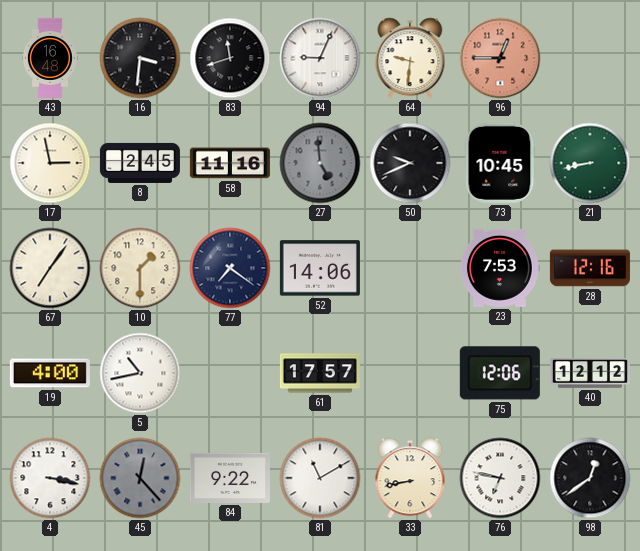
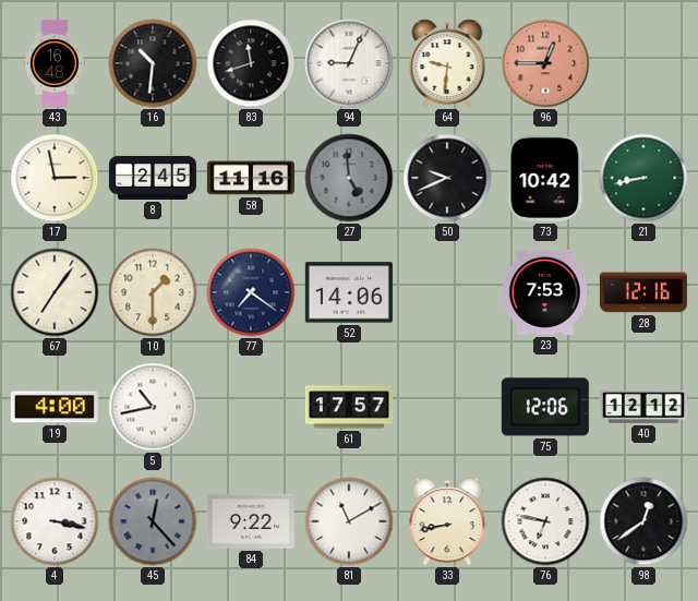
16: 3:31 -> 10:31 (153, 63)
73: 10:45 -> 10:42 (545, 178)
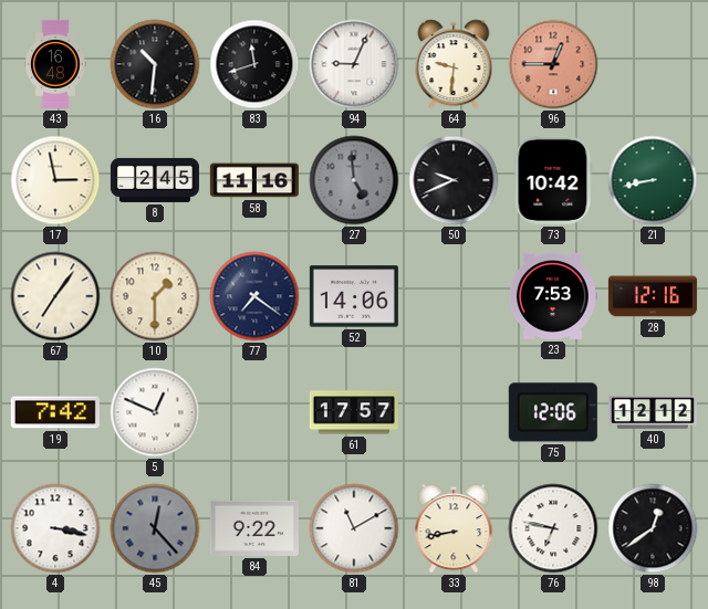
19: 4:00 -> 7:42 (55, 412)
5: 10:43 -> 12:49 (155, 412)
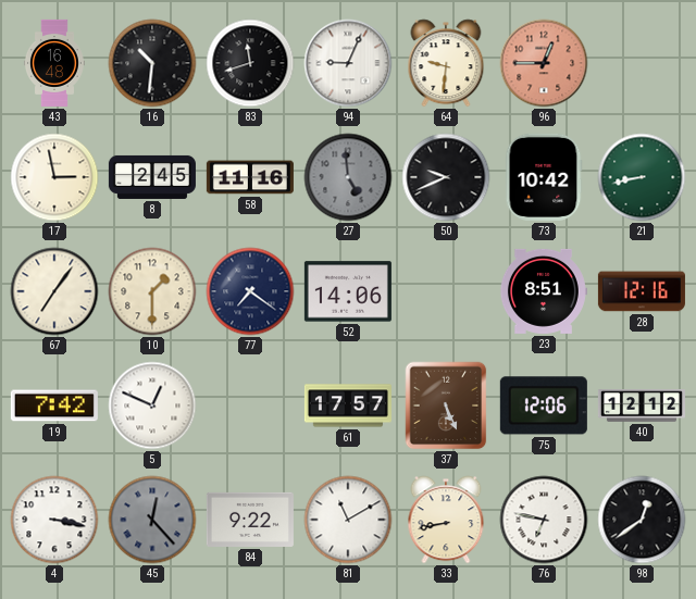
23: 7:53 -> 8:51 (543, 291)
37: none -> 5:26 (446, 405)
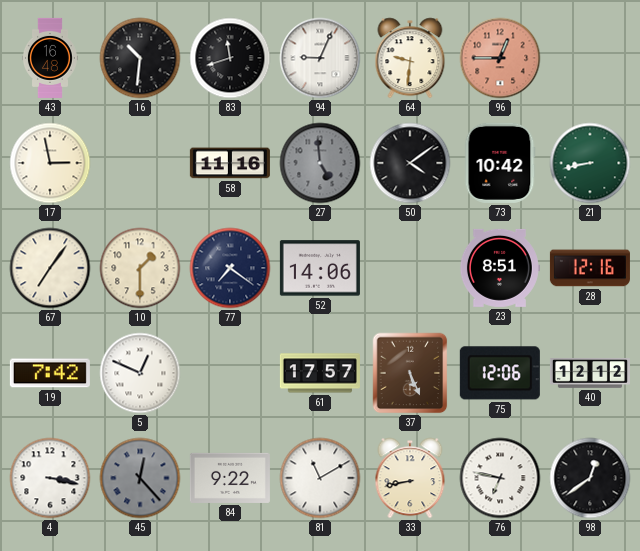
8: 2:45 -> none (152, 177)
50: 9:41 -> 4:09 (410, 163)
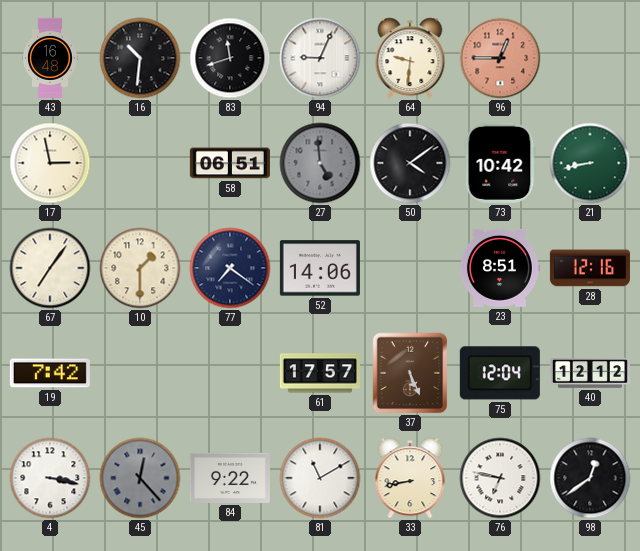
58: 11:16 -> 06:51 (230, 163)
5: 12:49 -> none (140, 373)
75: 12:06 -> 12:04 (500, 373)
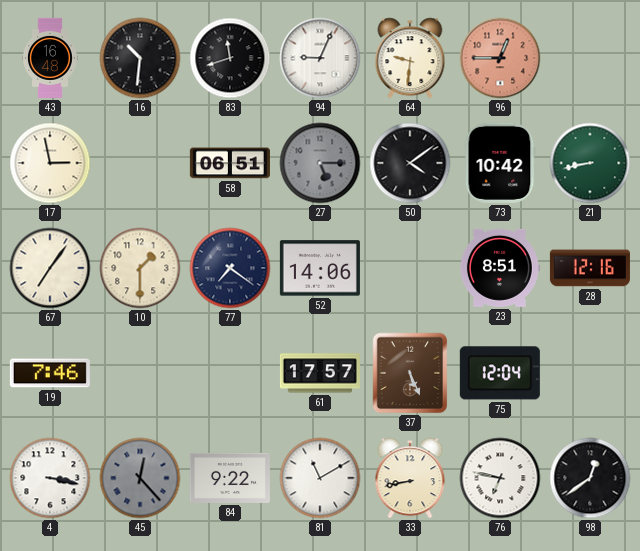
27: 4:59 -> 5:15 (320, 163)
19: 7:42 -> 7:46 (50, 373)
40: 12:12 -> none (590, 373)
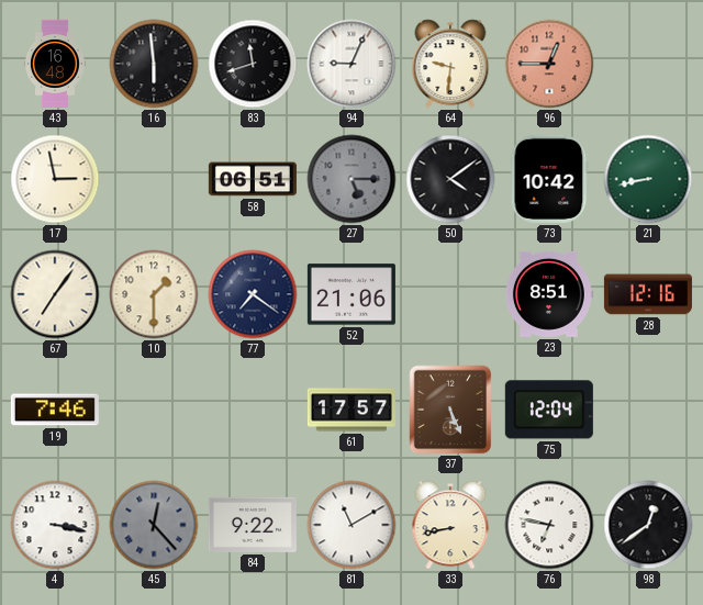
16: 10:31 -> 5:59 (154, 64)
52: 14:06 -> 21:06 (351, 294)
